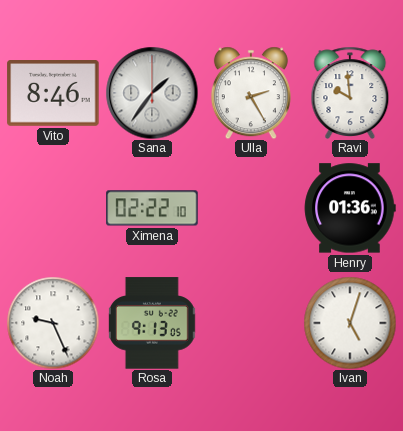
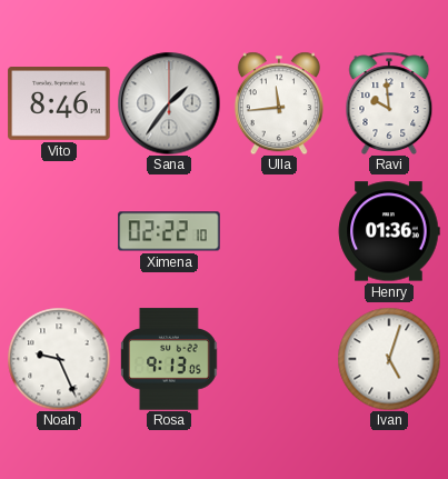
Ulla: 2:25 -> 11:44 (279, 103)
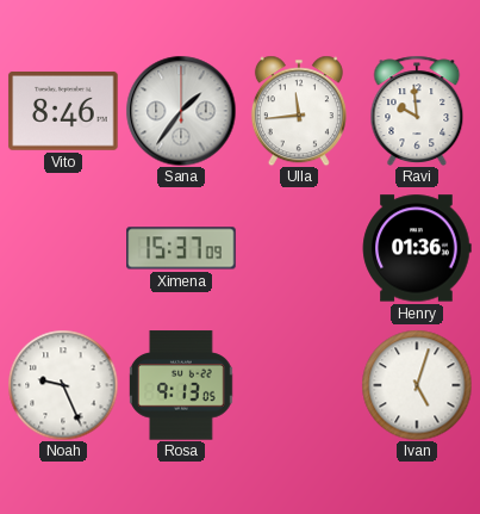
Ximena: 02:22 -> 15:37 (181, 248)
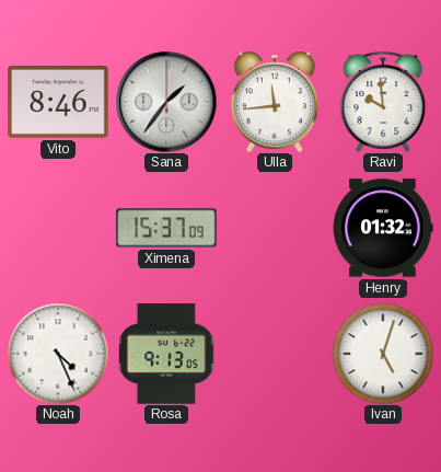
Henry: 01:36 -> 01:32 (383, 228)
Noah: 9:26 -> 4:26 (58, 354)
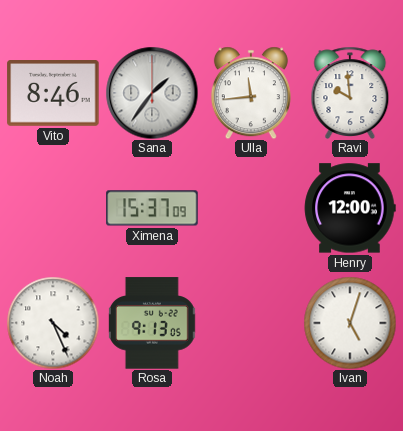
Henry: 01:32 -> 12:00 (350, 208)
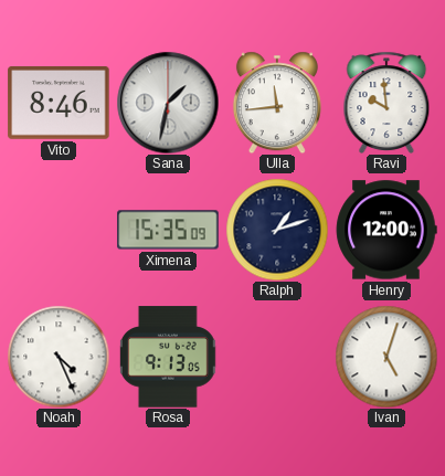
Sana: 1:36 -> 1:32 (168, 103)
Ximena: 15:37 -> 15:35 (168, 230)
Ralph: none -> 1:12 (277, 230)
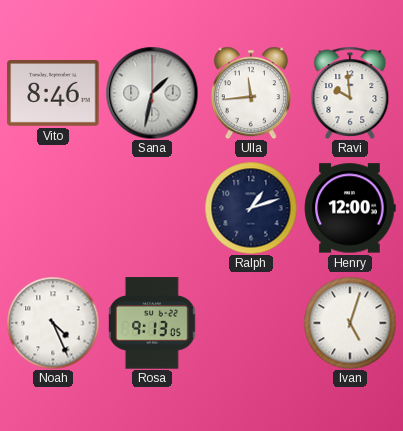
Ximena: 15:35 -> none (168, 230)
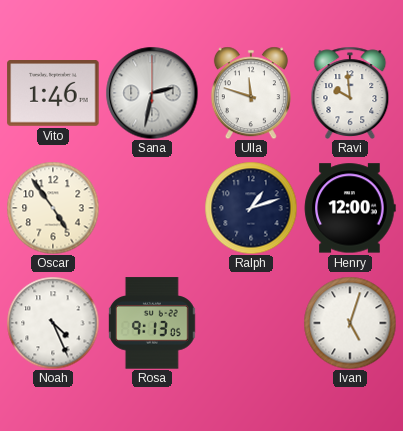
Vito: 8:46 -> 1:46 (53, 94)
Sana: 1:32 -> 2:32 (152, 93)
Ulla: 11:44 -> 11:48 (251, 93)
Oscar: none -> 4:54 (53, 208)
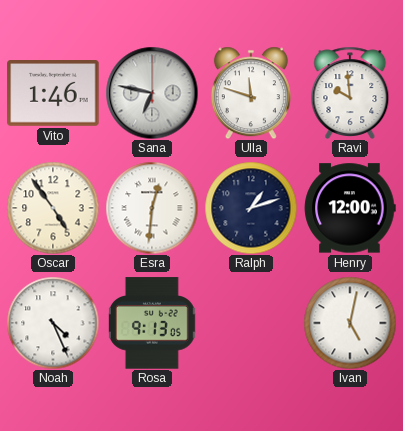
Sana: 2:32 -> 6:47 (152, 93)
Esra: none -> 12:31 (152, 208)
Ivan: 5:03 -> 5:02 (350, 323)
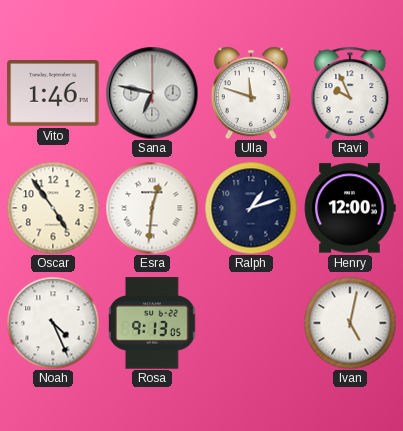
Ravi: 9:59 -> 9:56 (350, 93)
